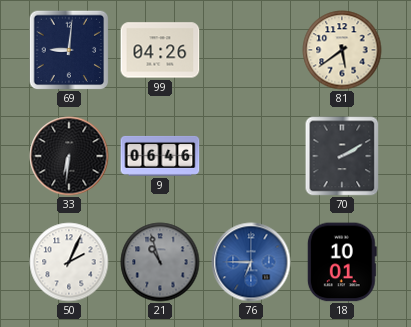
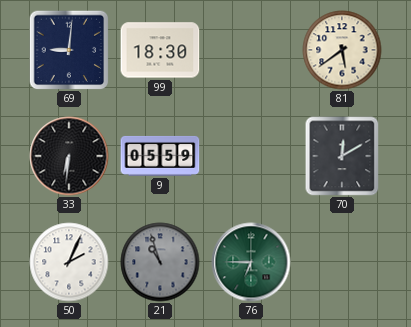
99: 04:26 -> 18:30 (160, 50)
9: 06:46 -> 05:59 (160, 156)
70: 2:10 -> 12:10 (342, 156)
76 dial: blue -> green (251, 262)
18: 10:01 -> none (342, 262)
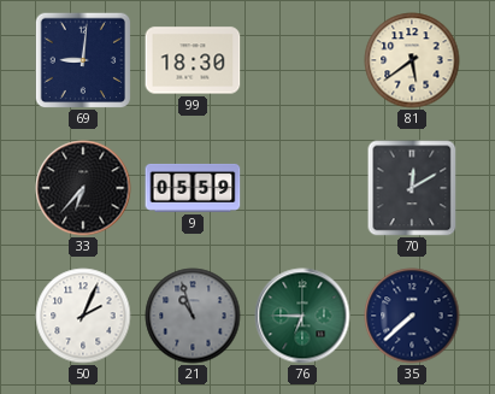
33: 6:31 -> 6:37 (83, 188)
35: none -> 7:38 (412, 316)
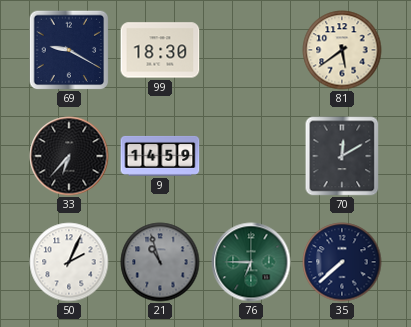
69: 9:01 -> 9:20 (69, 50)
9: 05:59 -> 14:59 (160, 156)
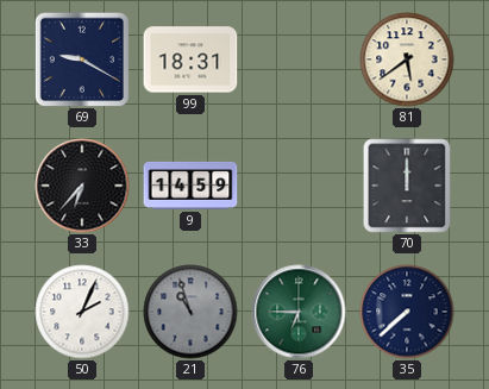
99: 18:30 -> 18:31 (190, 59)
70: 12:10 -> 12:00 (407, 186)
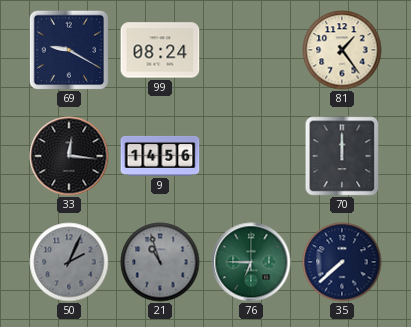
99: 18:31 -> 08:24 (160, 50)
81: 5:39 -> 1:24 (342, 50)
33: 6:37 -> 12:16 (69, 156)
9: 14:59 -> 14:56 (160, 156)
50 dial: white -> grey (69, 262)
